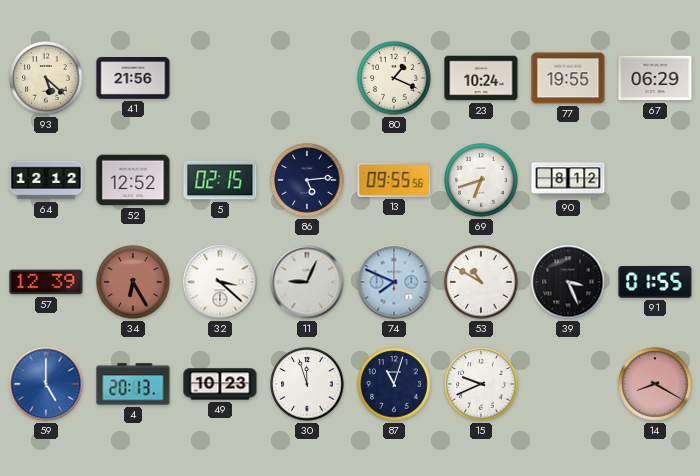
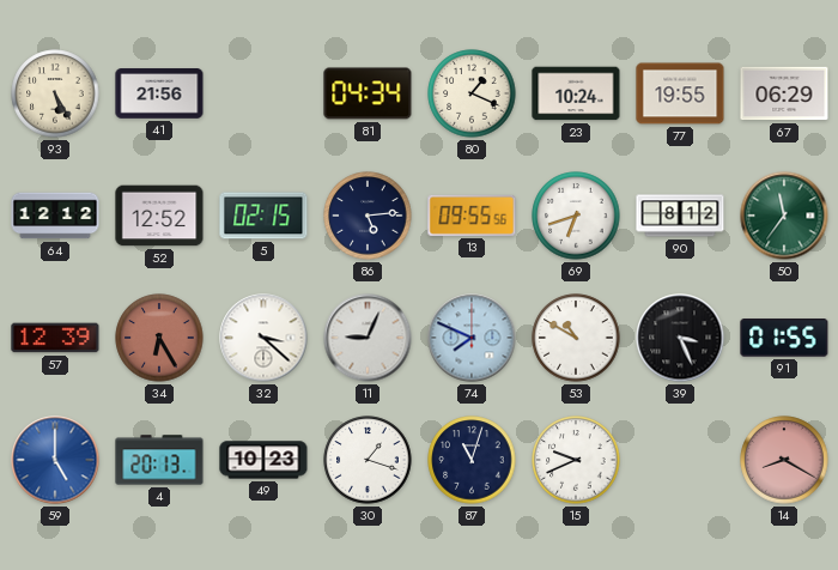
93: 5:22 -> 5:25 (55, 93)
81: none -> 04:34 (368, 93)
50: none -> 11:36 (784, 216)
30: 11:57 -> 1:18 (368, 460)
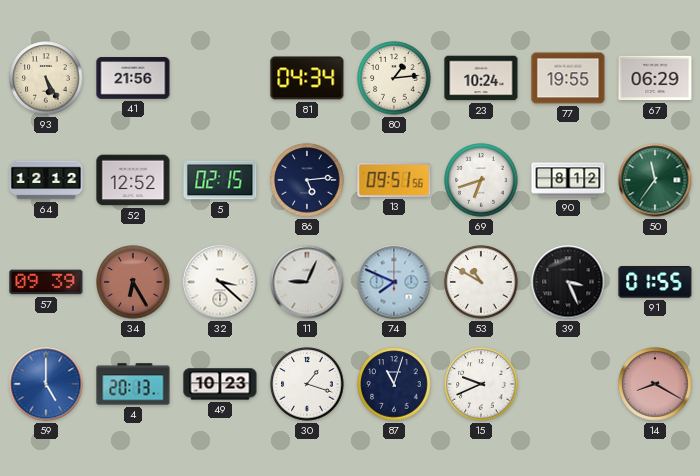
80: 1:19 -> 1:14 (394, 78)
13: 09:55 -> 09:51 (394, 180)
57: 12:39 -> 09:39 (46, 282)
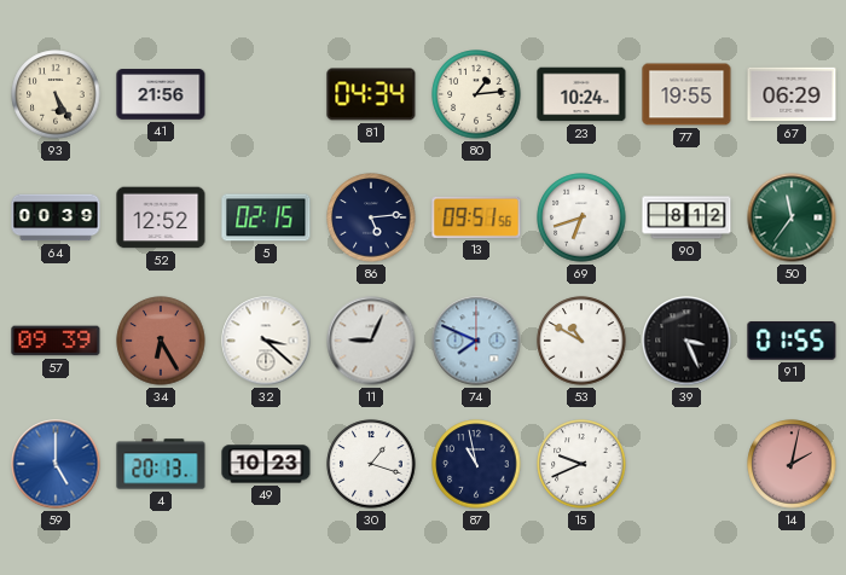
64: 12:12 -> 00:39 (56, 217)
87: 11:03 -> 10:58 (476, 464)
14: 8:20 -> 2:02 (792, 464)
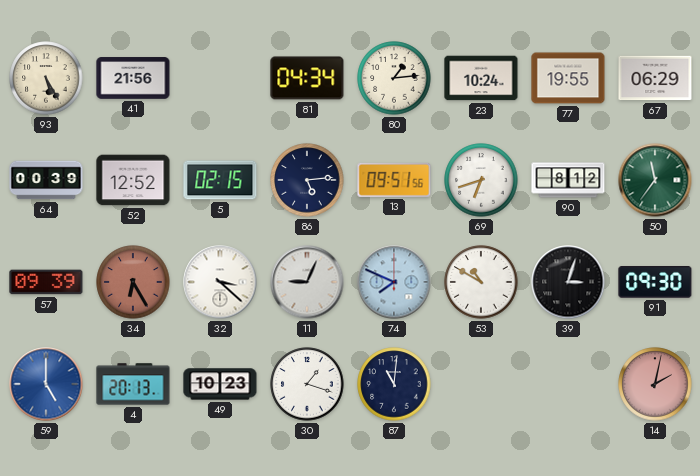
39: 3:26 -> 3:03 (568, 282)
91: 01:55 -> 09:30 (655, 283)
87: 10:58 -> 11:01 (394, 384)
15: 9:41 -> none (581, 464)
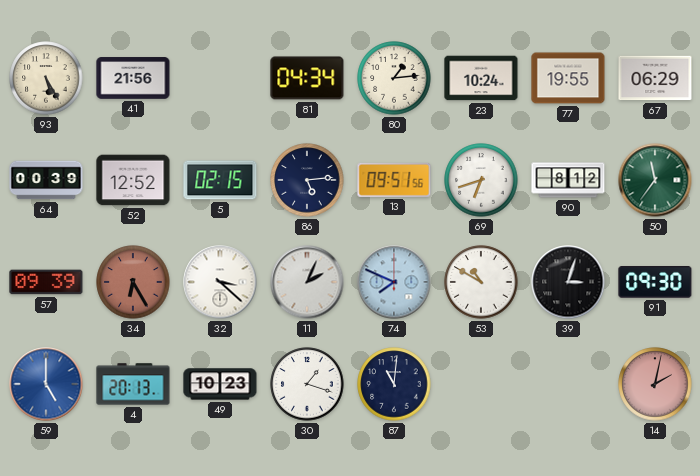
11: 9:04 -> 2:04 (307, 282)
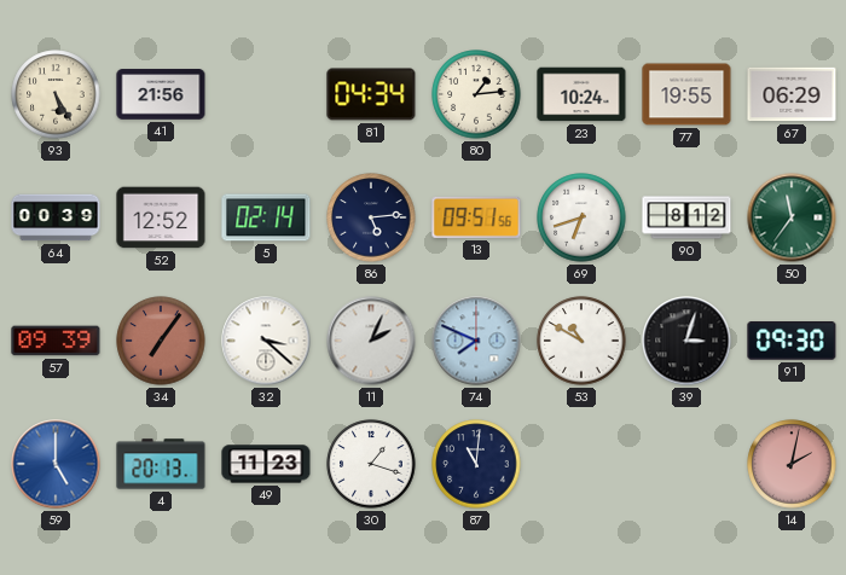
5: 02:15 -> 02:14 (266, 217)
34: 6:25 -> 7:06 (161, 341)
49: 10:23 -> 11:23 (266, 464)
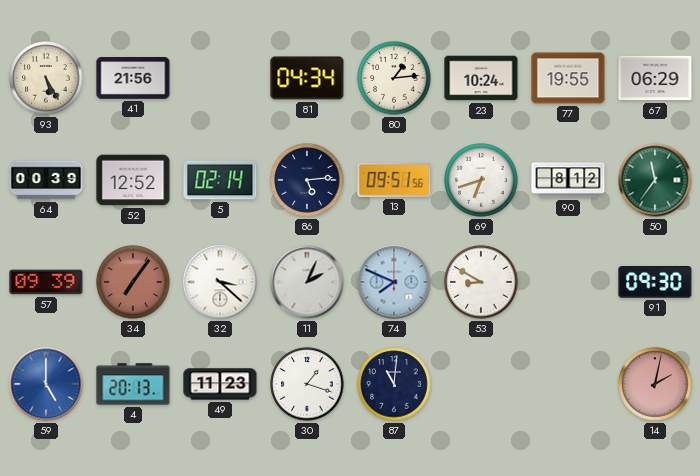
53: 10:50 -> 8:50 (481, 282)
39: 3:03 -> none (686, 341)
